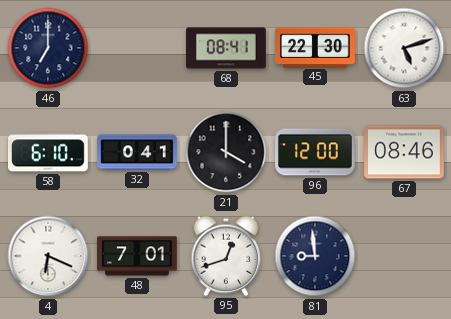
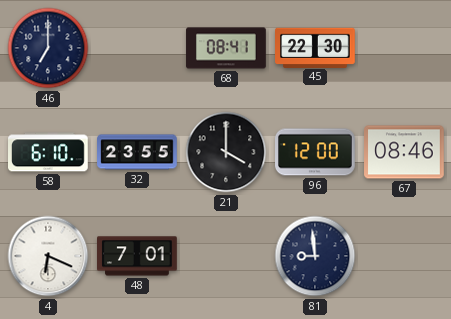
63: 5:12 -> none (404, 48)
32: 0:41 -> 23:55 (137, 152)
95: 12:42 -> none (226, 256)
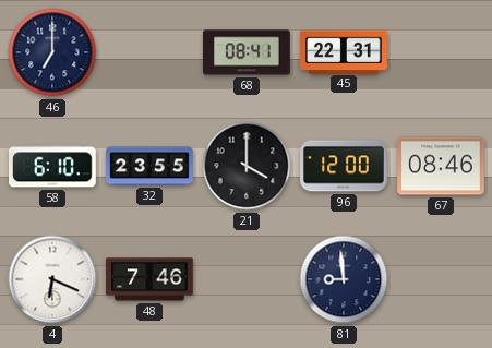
45: 22:30 -> 22:31 (344, 51)
48: 7:01 -> 7:46 (151, 279)
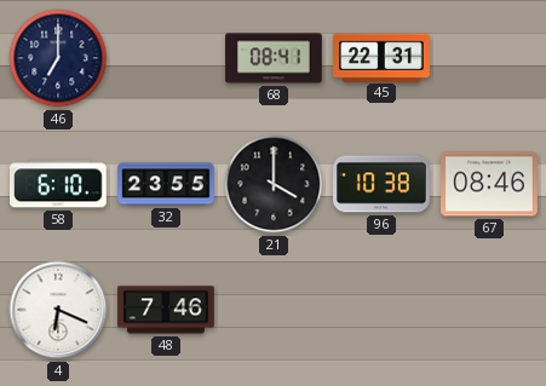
96: 12:00 -> 10:38 (383, 184)
81: 8:59 -> none (344, 279)
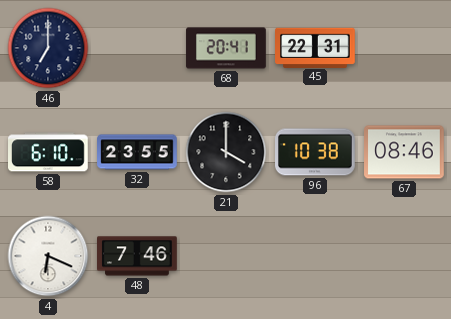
68: 08:41 -> 20:41 (226, 48)
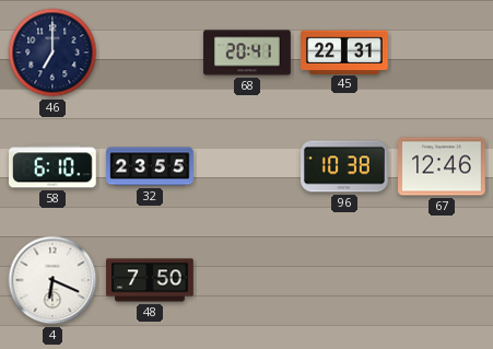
21: 4:00 -> none (226, 152)
67: 08:46 -> 12:46 (442, 166)
48: 7:46 -> 7:50 (151, 280)
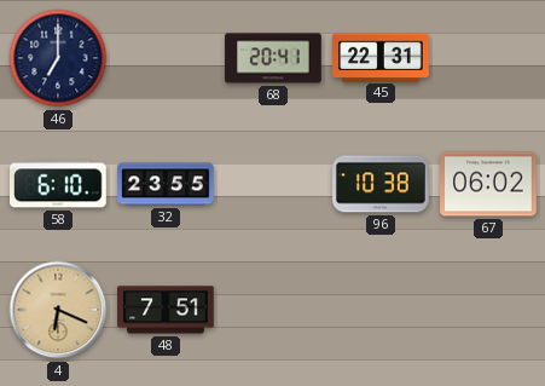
67: 12:46 -> 06:02 (488, 184)
4 dial: white -> champagne (58, 310)
48: 7:50 -> 7:51 (167, 310)
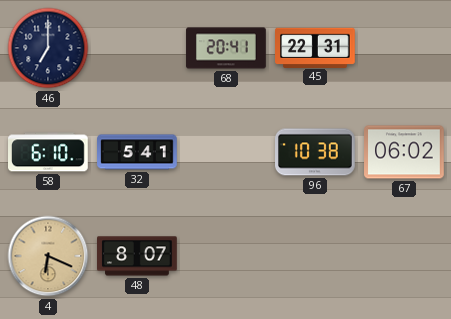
32: 23:55 -> 5:41 (137, 152)
48: 7:51 -> 8:07 (138, 256)
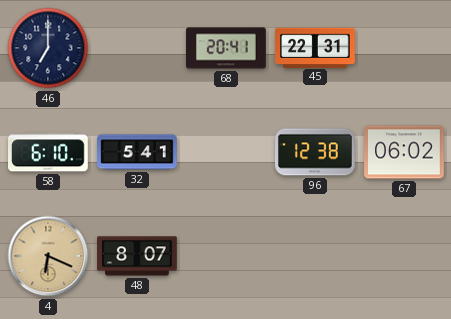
96: 10:38 -> 12:38 (316, 152)
